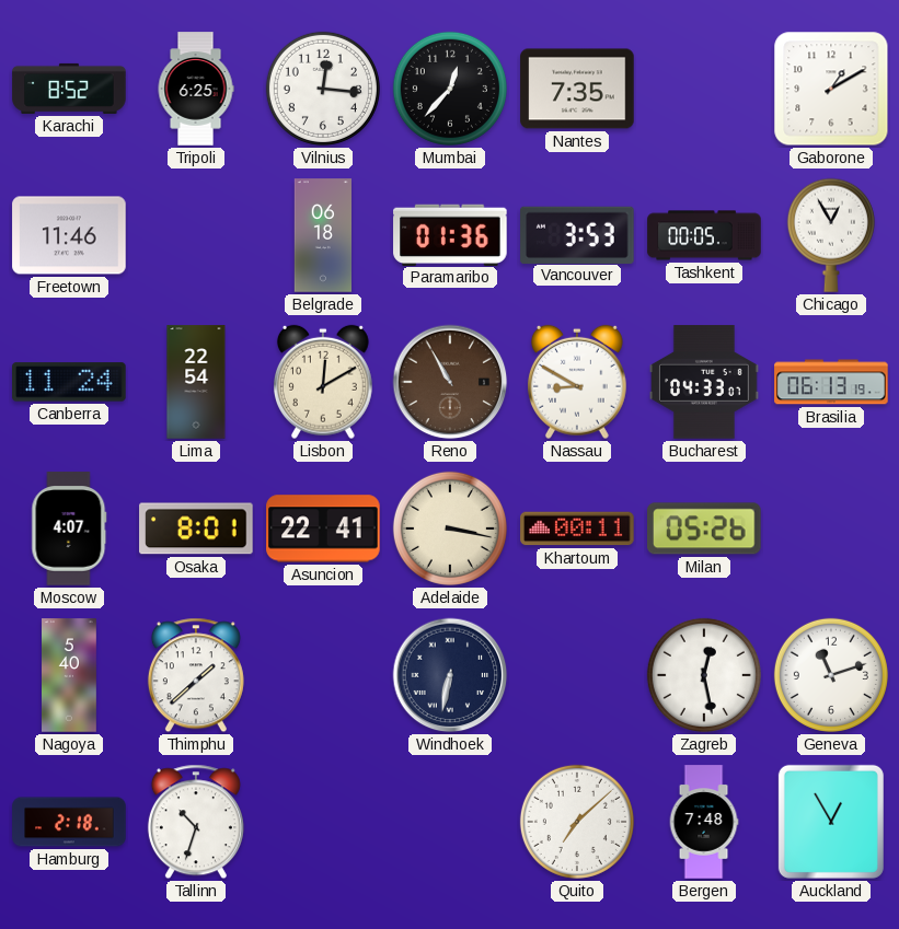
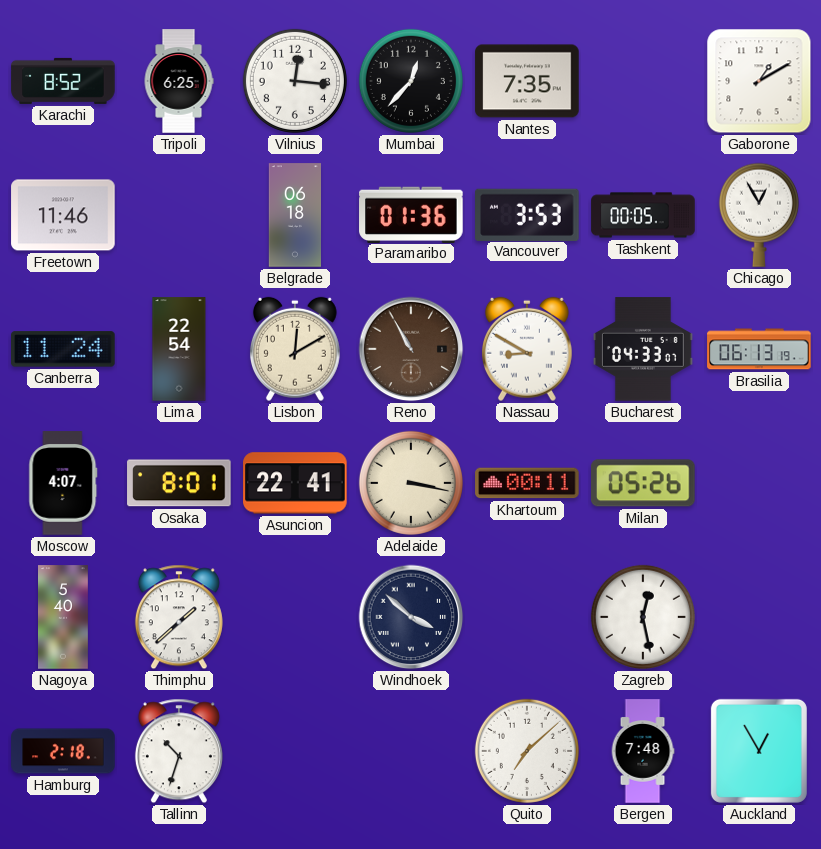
Windhoek: 6:32 -> 3:52 (411, 617)
Geneva: 11:12 -> none (831, 675)
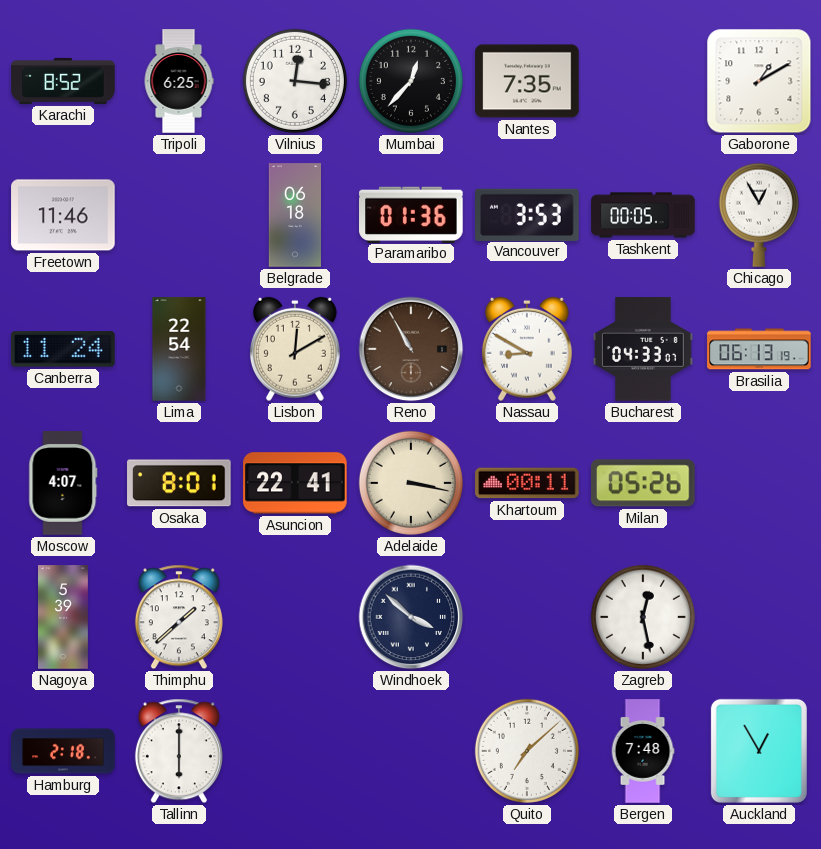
Nagoya: 5:40 -> 5:39 (64, 617)
Tallinn: 10:33 -> 6:00 (179, 751)
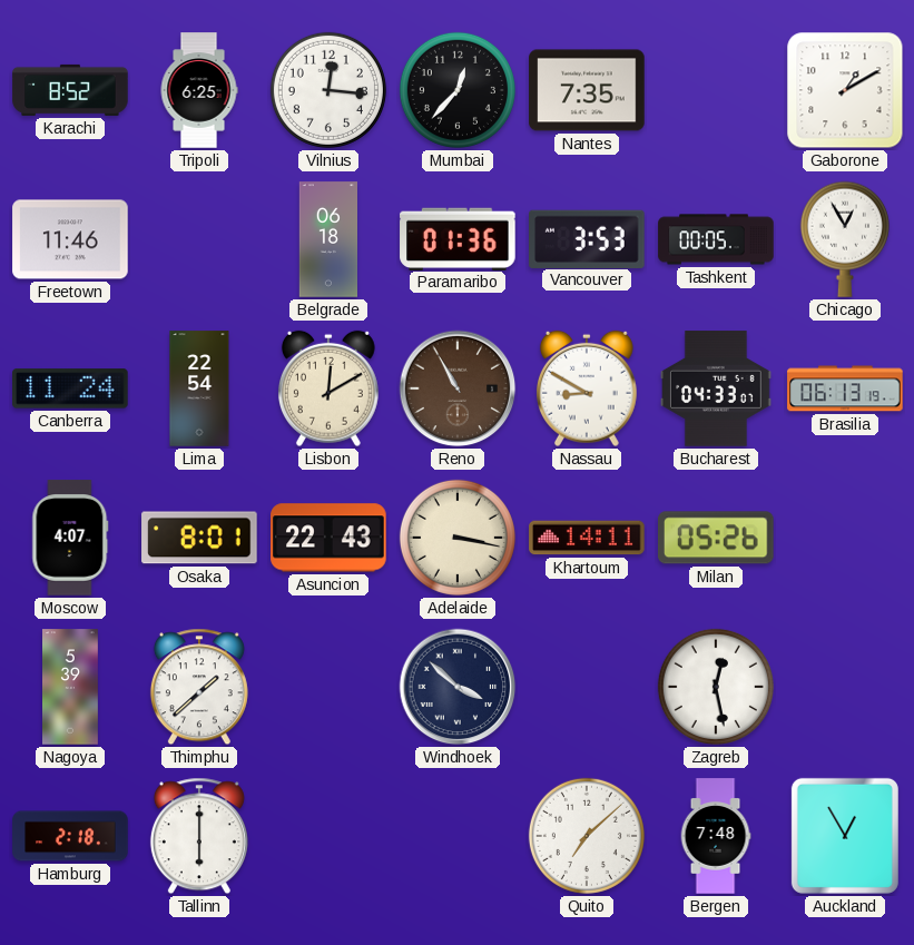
Asuncion: 22:41 -> 22:43 (328, 538)
Khartoum: 00:11 -> 14:11 (587, 538)
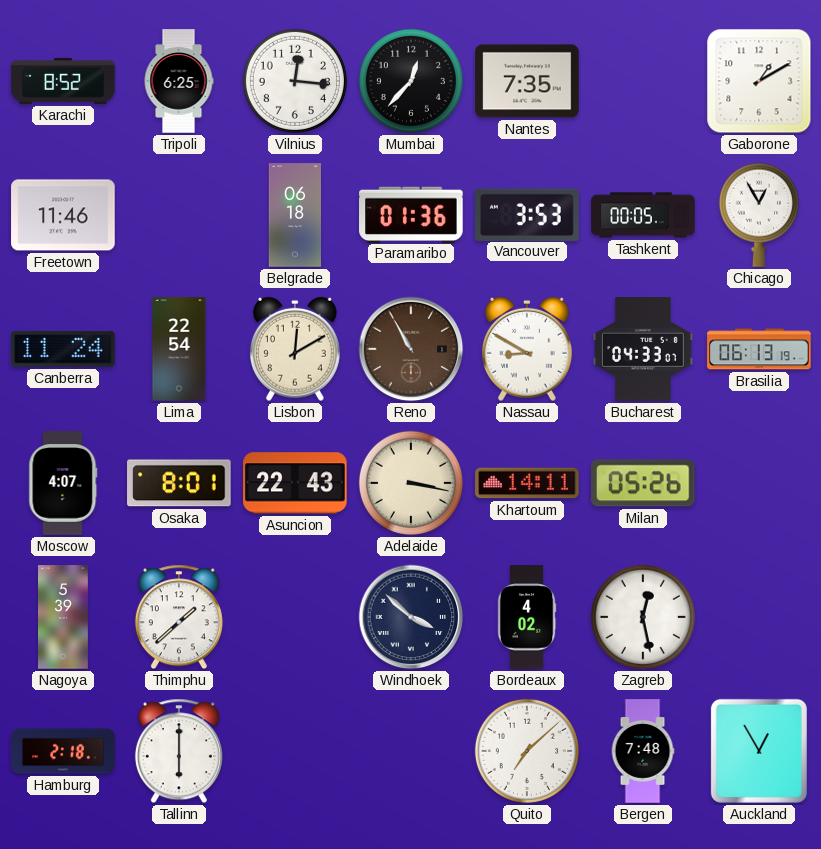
Bordeaux: none -> 4:02 (527, 617)
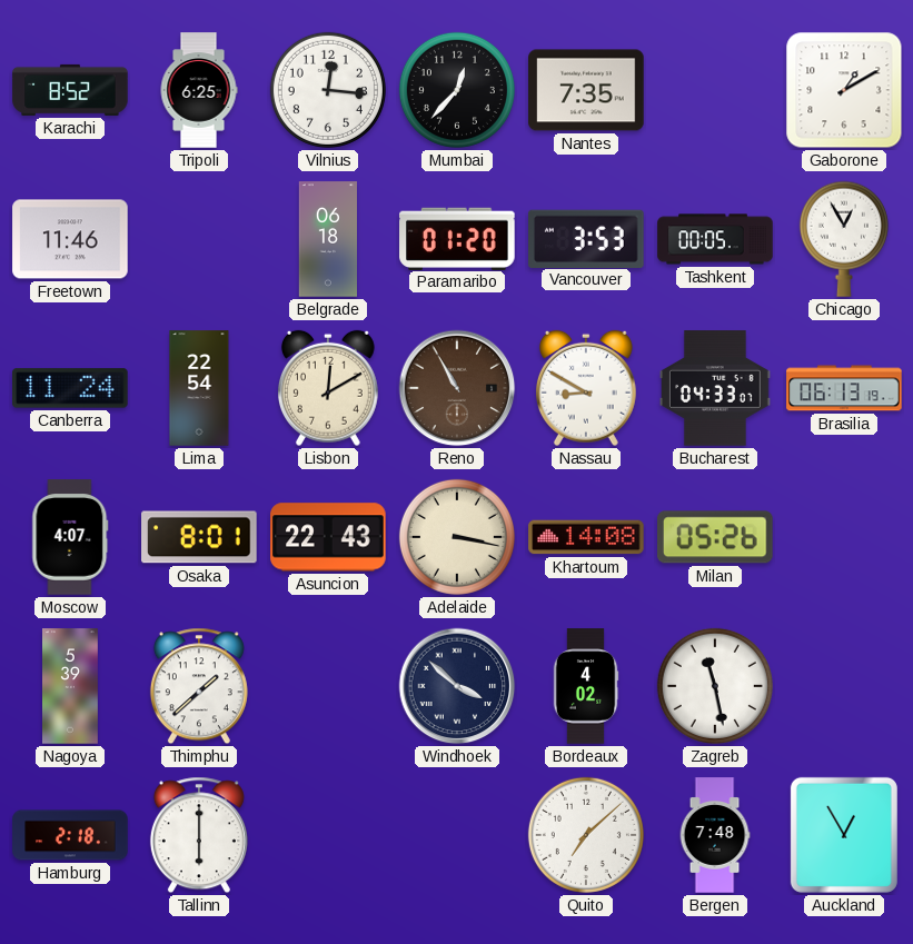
Paramaribo: 01:36 -> 01:20 (457, 238)
Khartoum: 14:11 -> 14:08 (586, 537)
Zagreb: 12:28 -> 11:28 (715, 686)
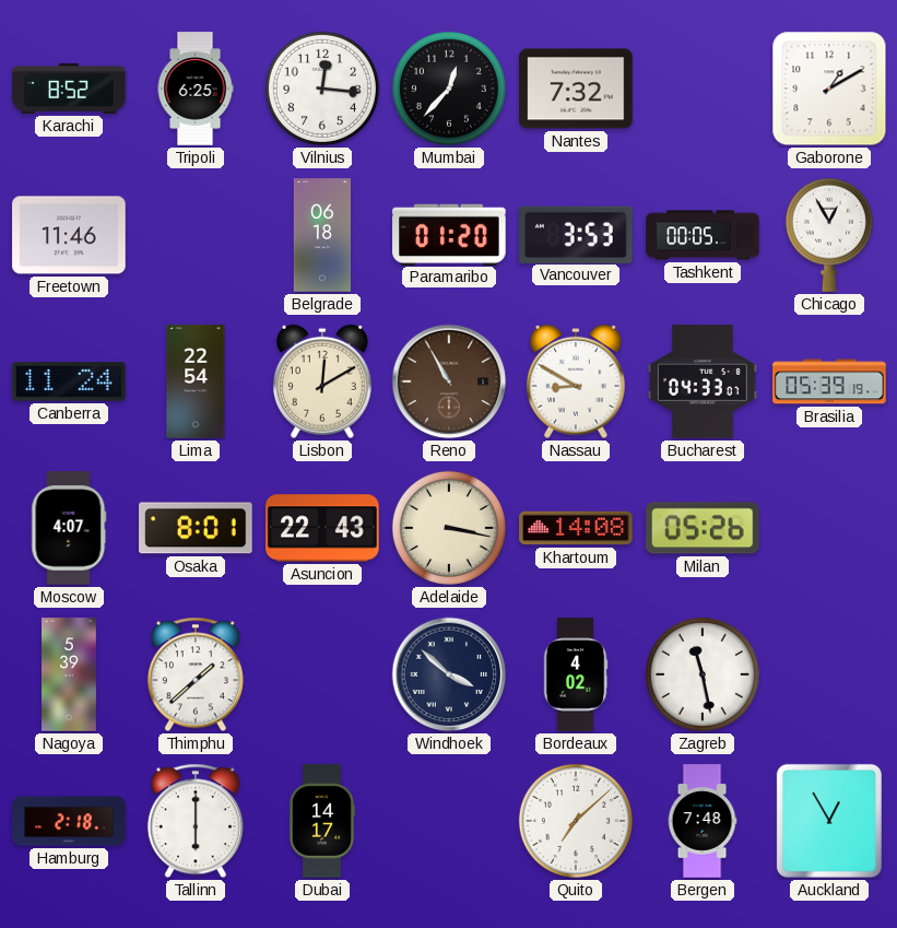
Nantes: 7:35 -> 7:32 (576, 89)
Brasilia: 06:13 -> 05:39 (829, 381)
Dubai: none -> 14:17 (322, 821)
